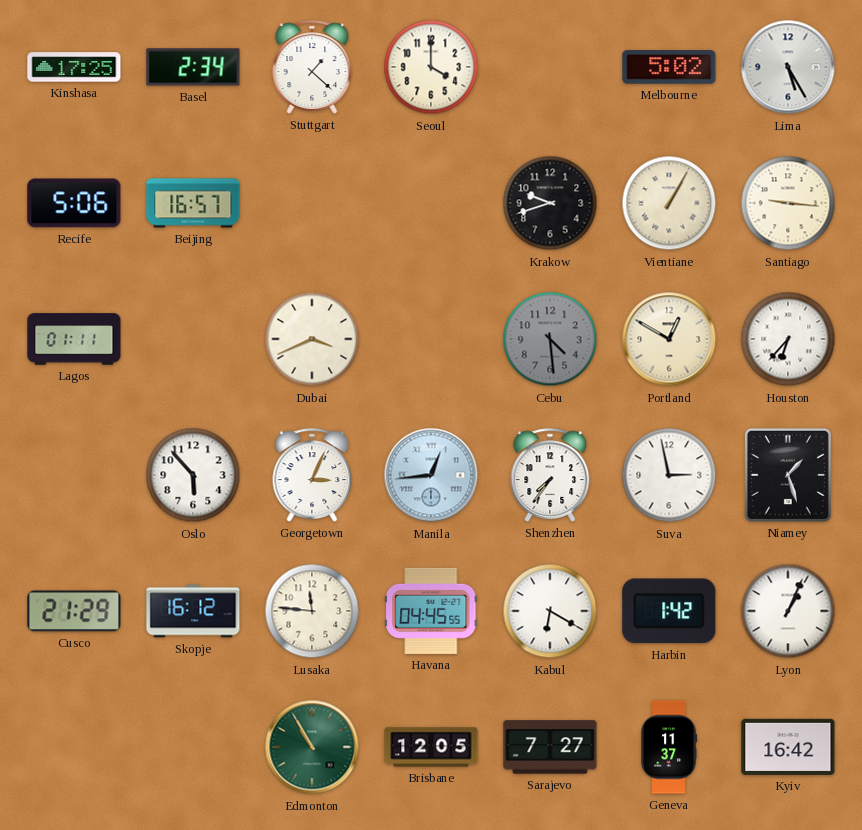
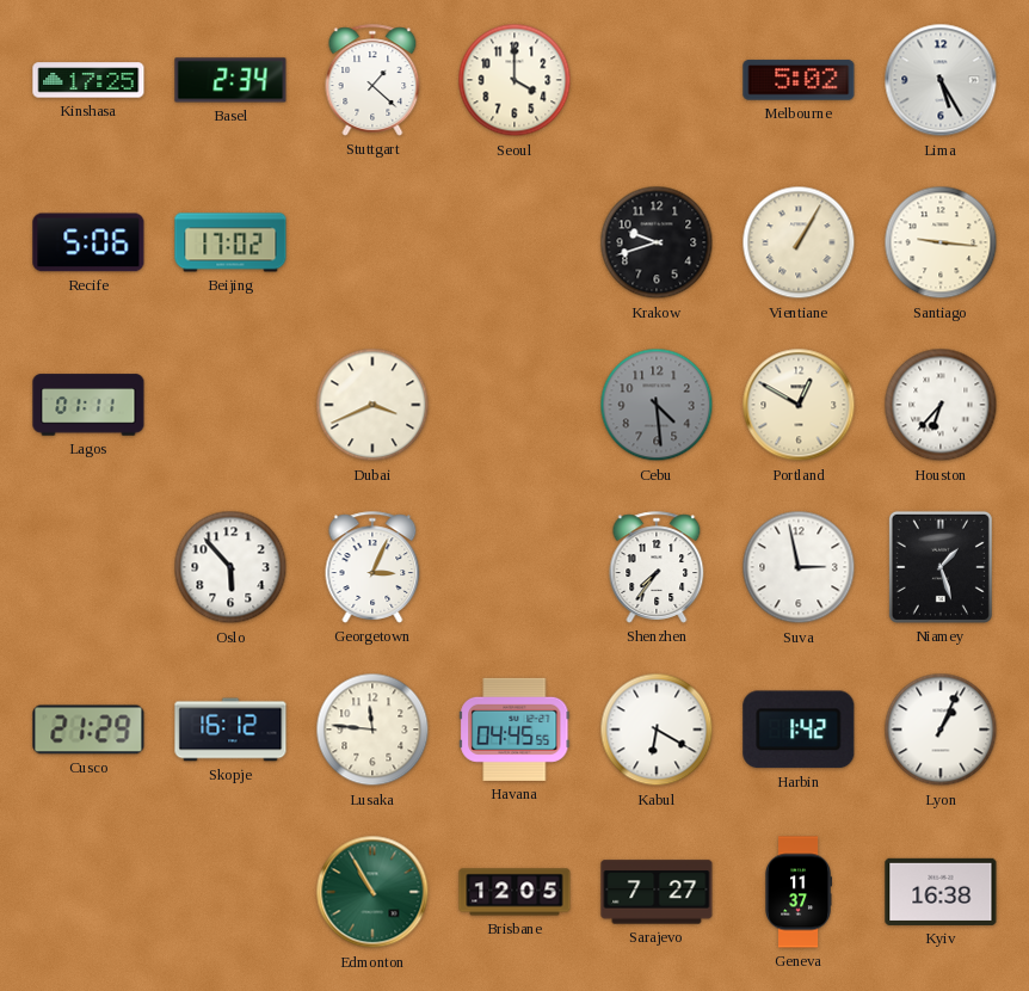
Beijing: 16:57 -> 17:02 (230, 242)
Manila: 12:44 -> none (431, 475)
Kyiv: 16:42 -> 16:38 (941, 892)
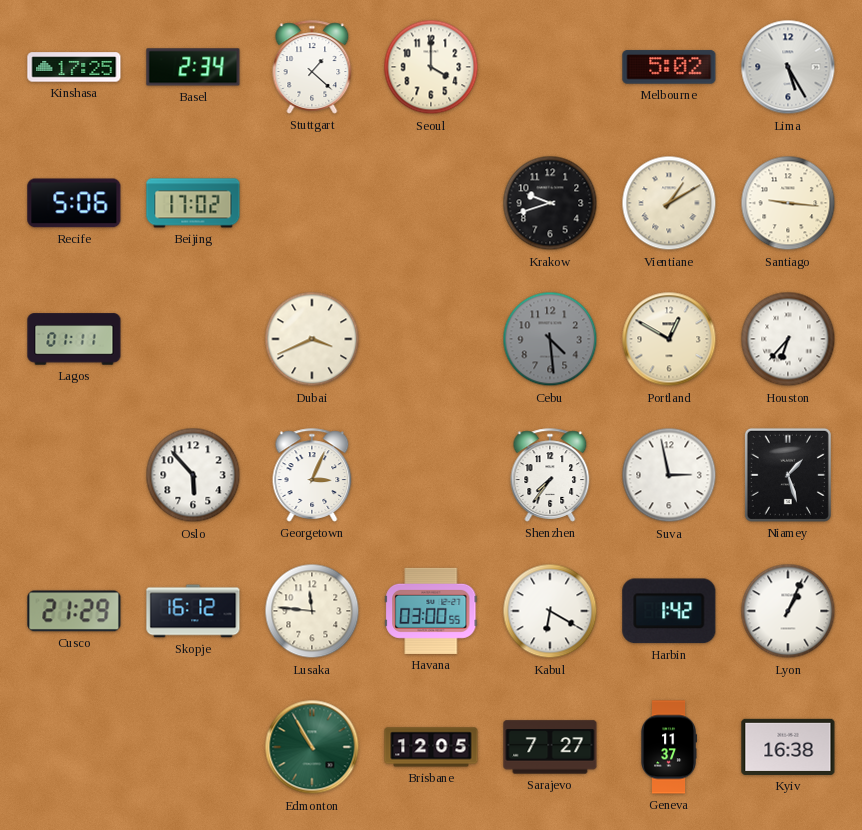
Vientiane: 1:05 -> 1:10 (669, 203)
Havana: 04:45 -> 03:00 (431, 611)
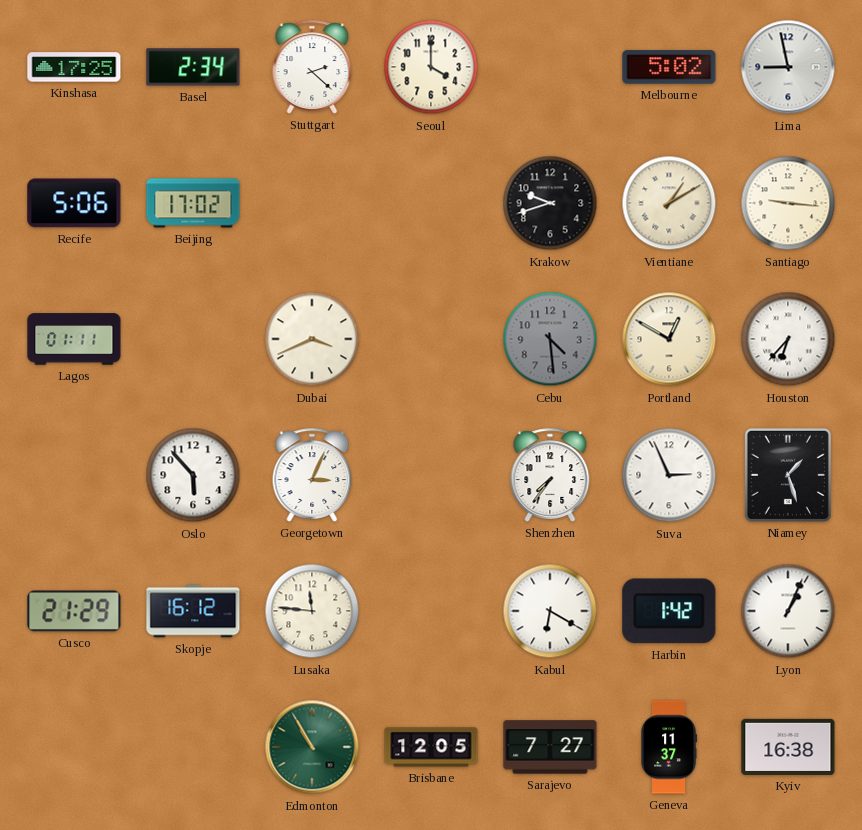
Stuttgart: 1:22 -> 2:22 (312, 67)
Lima: 5:25 -> 8:58 (788, 67)
Suva: 2:58 -> 2:56 (669, 475)
Havana: 03:00 -> none (431, 611)
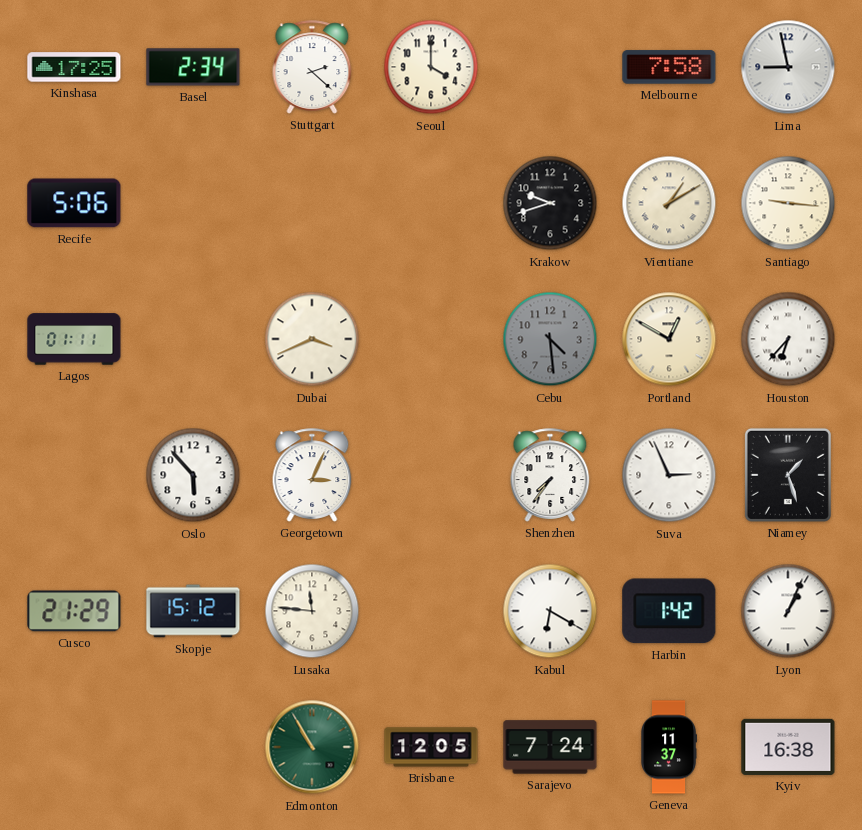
Melbourne: 5:02 -> 7:58 (669, 67)
Beijing: 17:02 -> none (193, 203)
Skopje: 16:12 -> 15:12 (193, 611)
Sarajevo: 7:27 -> 7:24 (550, 747)
